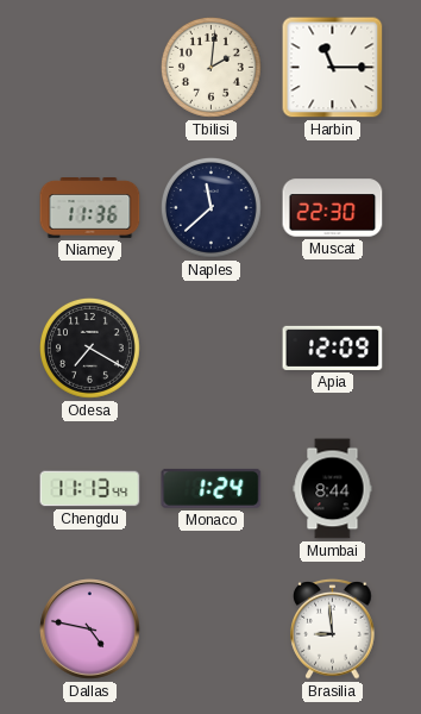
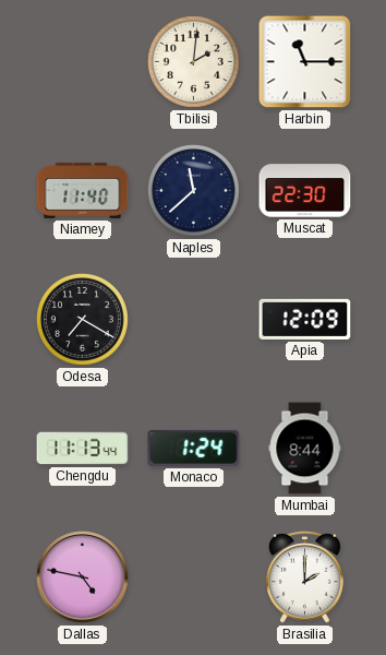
Niamey: 11:36 -> 11:40 (83, 191)
Brasilia: 8:59 -> 2:00 (305, 577)
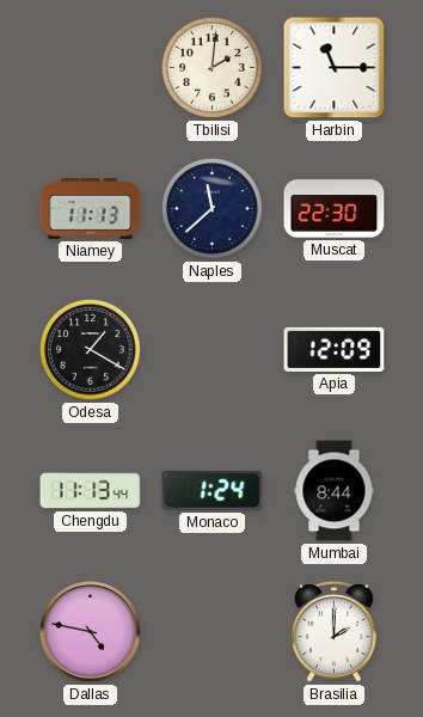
Niamey: 11:40 -> 11:13 (91, 209)
Odesa: 7:20 -> 1:20 (90, 349)
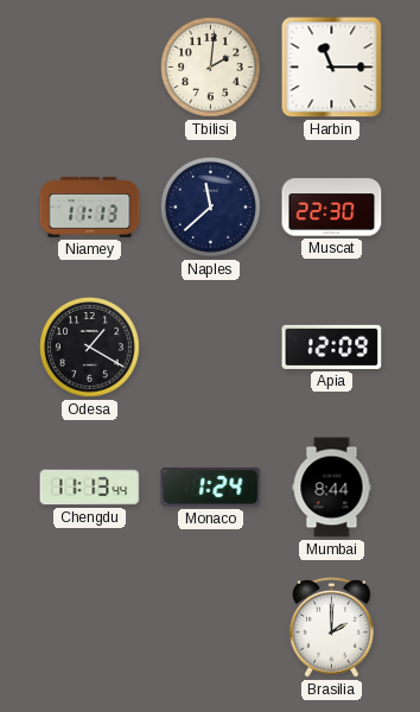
Dallas: 4:47 -> none (91, 632)
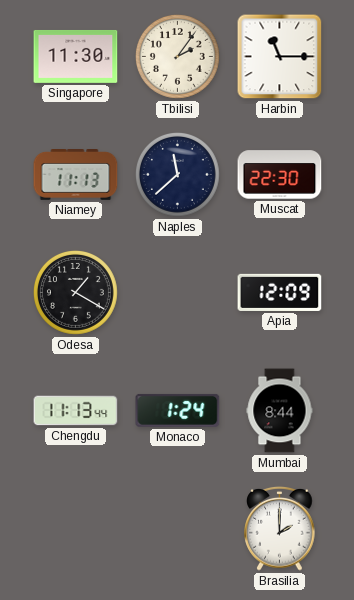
Singapore: none -> 11:30 (76, 56)
Tbilisi: 2:01 -> 2:06 (177, 56)
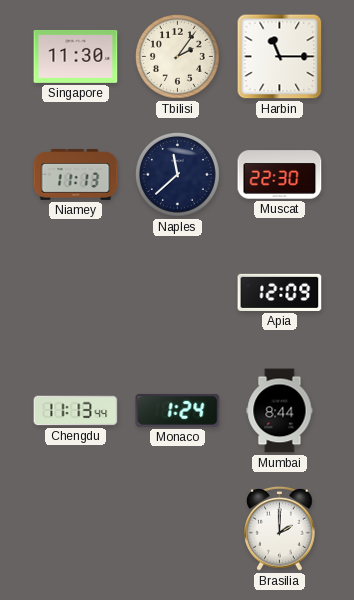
Odesa: 1:20 -> none (75, 292)
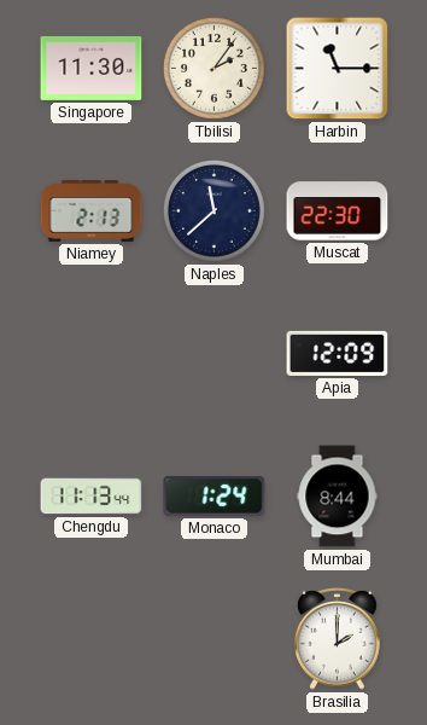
Niamey: 11:13 -> 2:13 (92, 211)
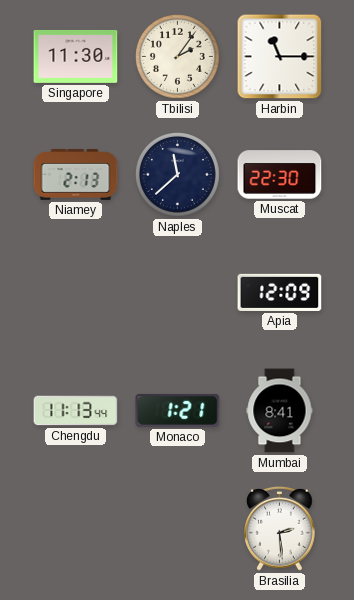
Monaco: 1:24 -> 1:21 (178, 410)
Mumbai: 8:44 -> 8:41 (280, 411)
Brasilia: 2:00 -> 2:29 (280, 529)
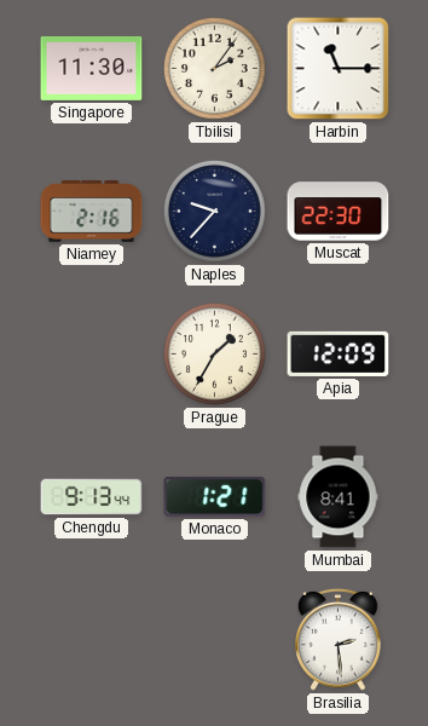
Niamey: 2:13 -> 2:16 (92, 212)
Naples: 11:38 -> 9:37 (214, 211)
Prague: none -> 1:35 (214, 353)
Chengdu: 11:13 -> 9:13 (92, 497)
